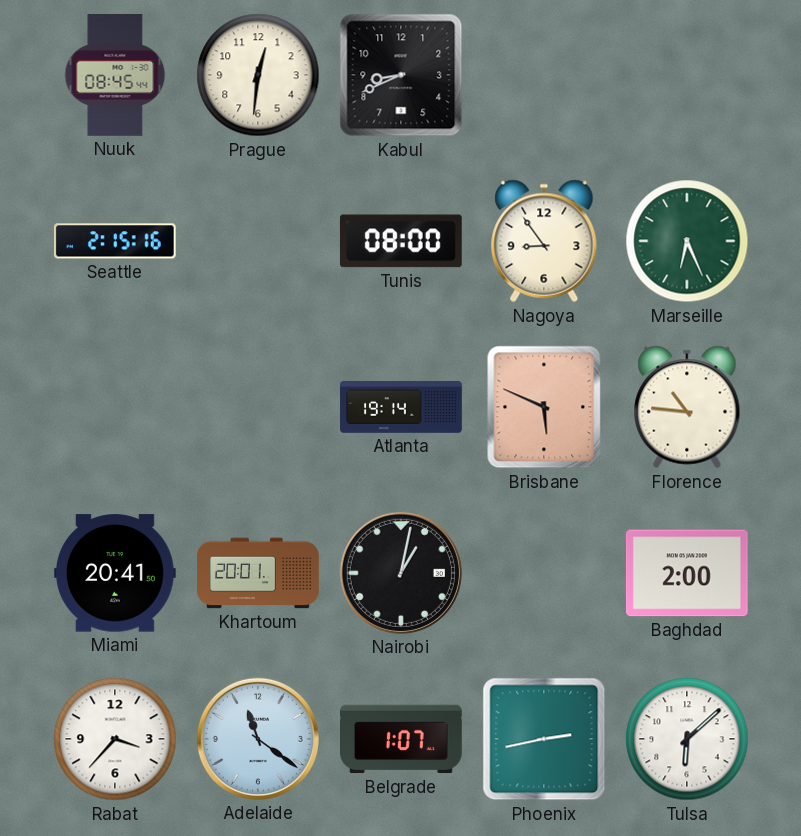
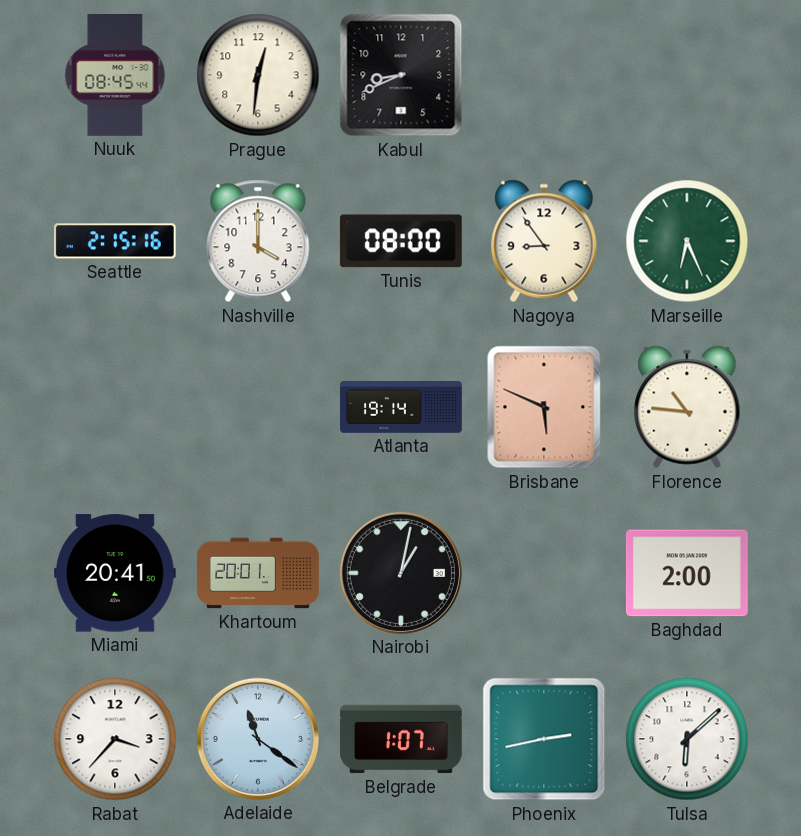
Nashville: none -> 4:00 (258, 241)
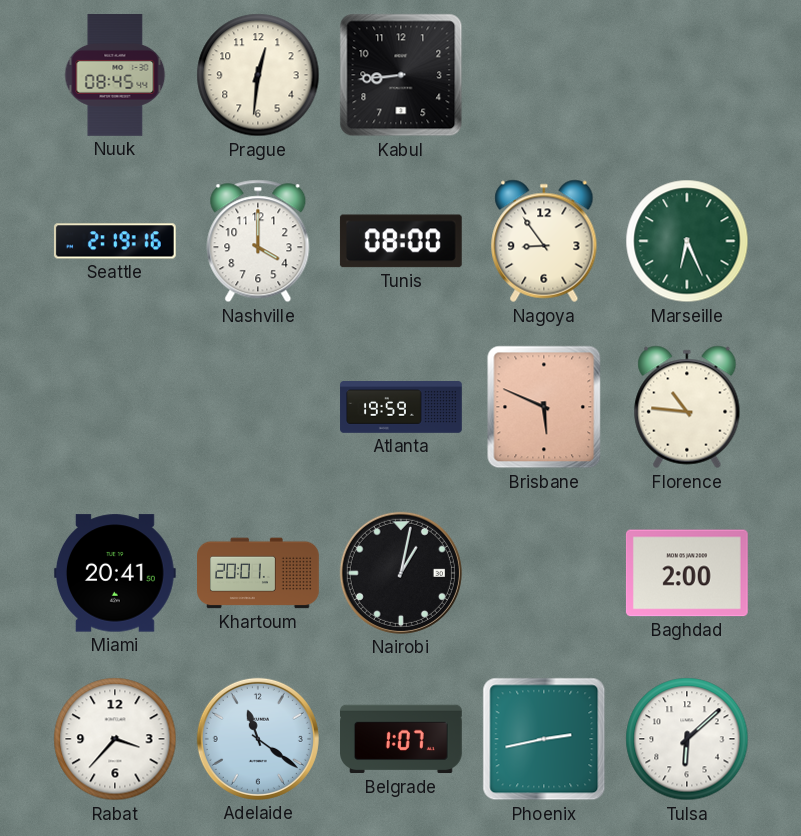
Kabul: 8:41 -> 8:44 (401, 75)
Seattle: 2:15 -> 2:19 (115, 241)
Atlanta: 19:14 -> 19:59 (401, 407)
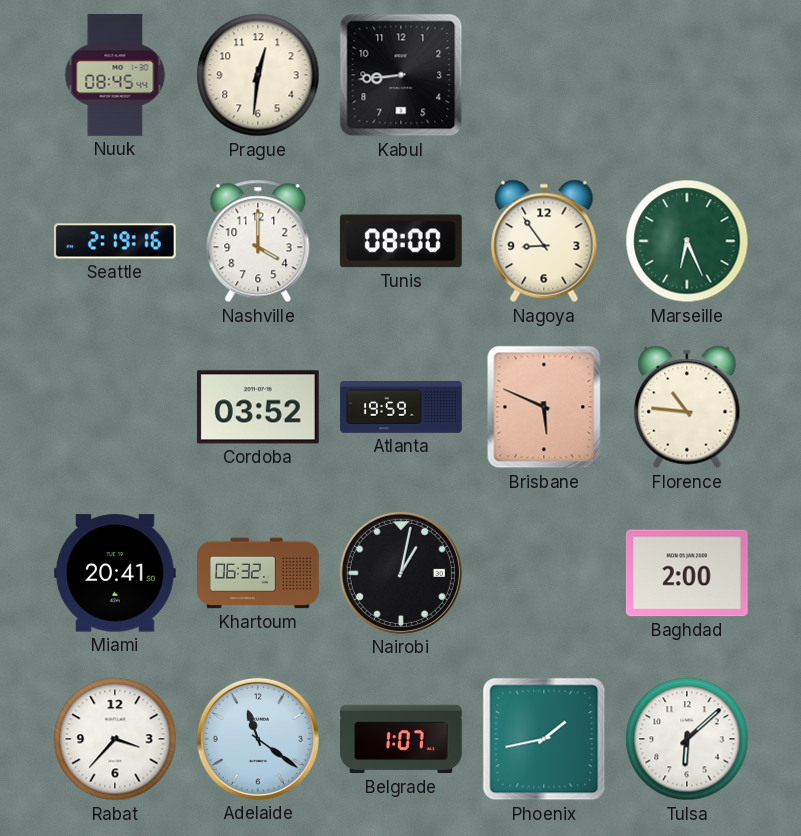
Cordoba: none -> 03:52 (258, 407)
Khartoum: 20:01 -> 06:32 (258, 573)
Phoenix: 2:43 -> 1:43 (544, 739)
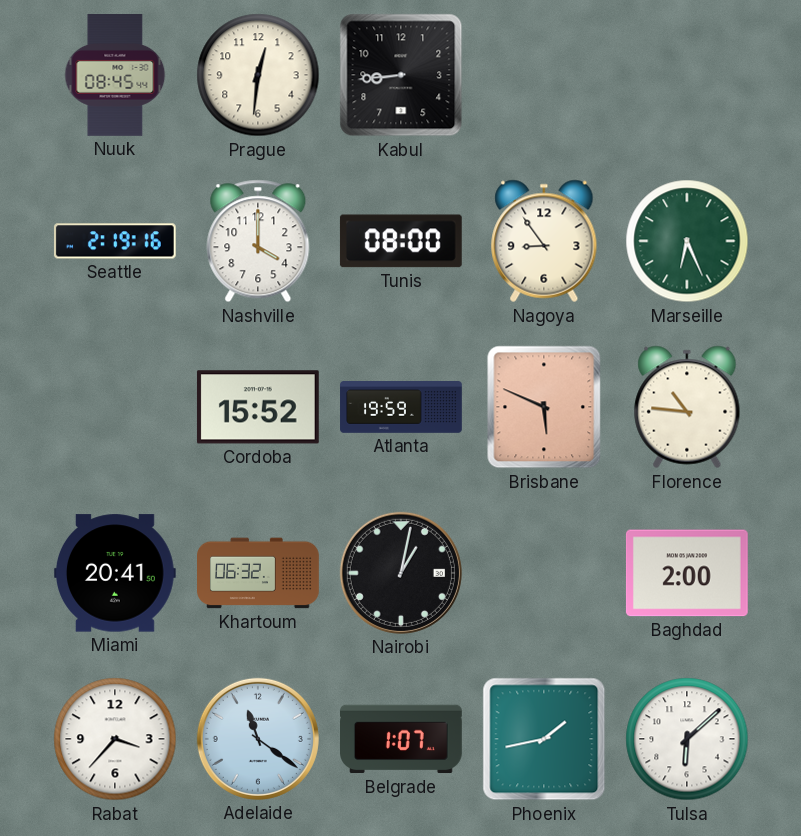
Cordoba: 03:52 -> 15:52 (258, 407)
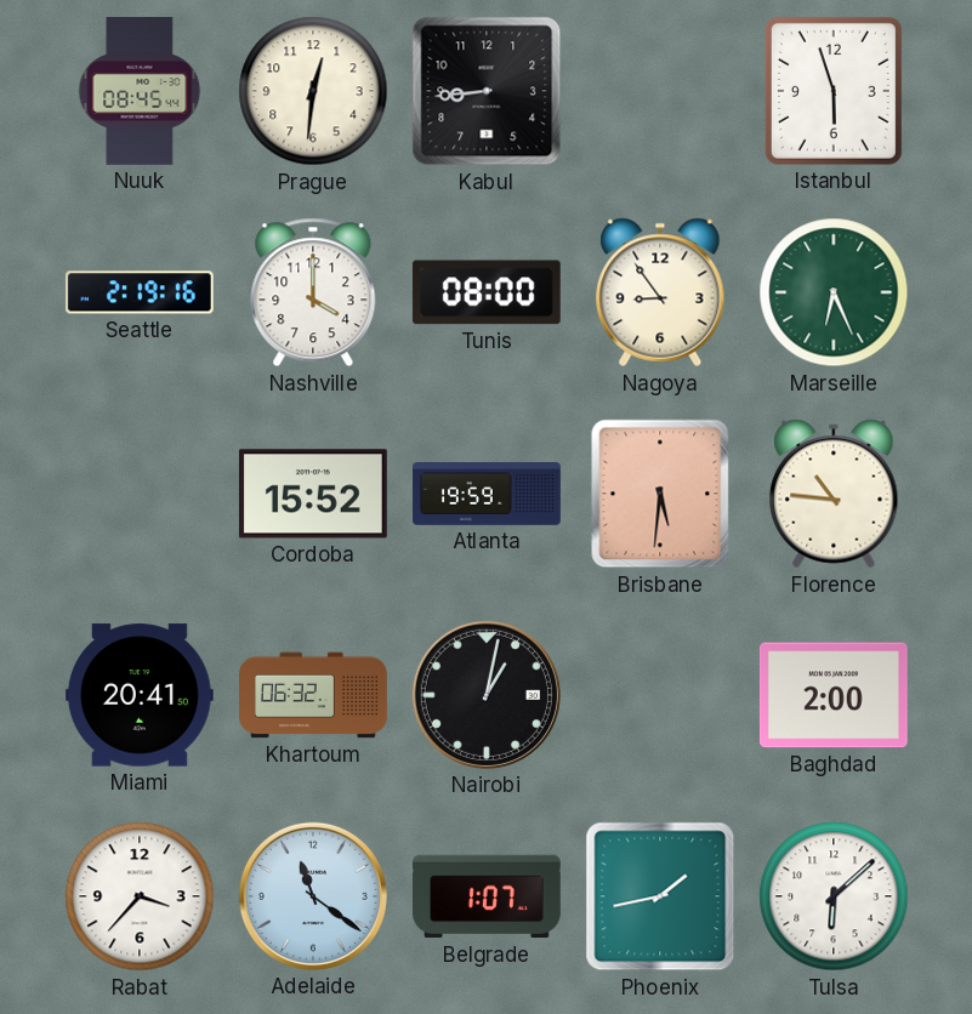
Istanbul: none -> 5:57 (834, 91)
Brisbane: 5:49 -> 5:31 (660, 494)
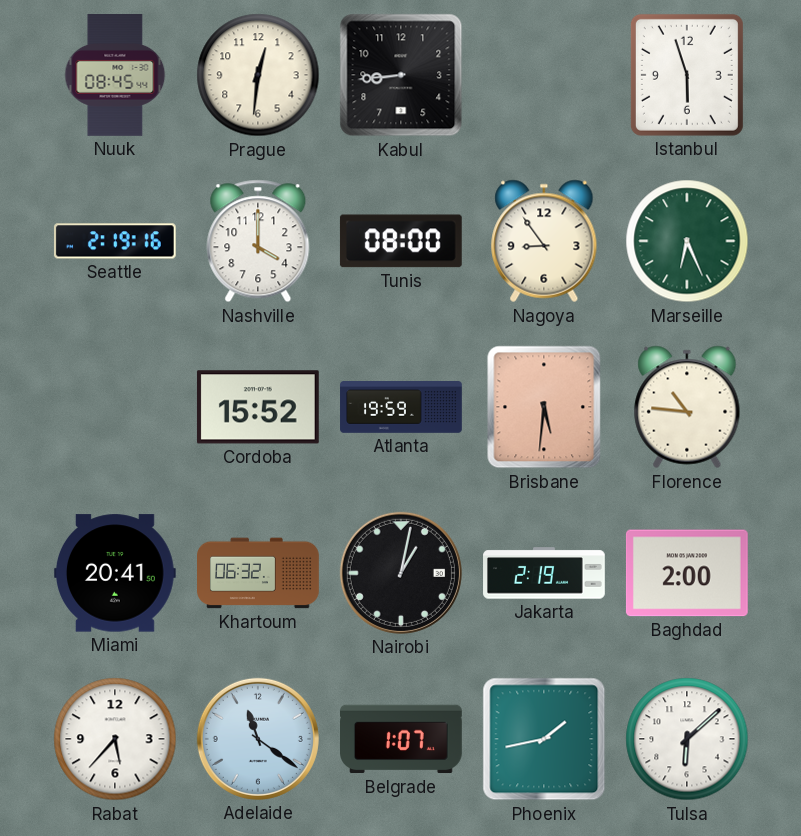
Jakarta: none -> 2:19 (544, 573)
Rabat: 3:37 -> 5:37 (115, 739)
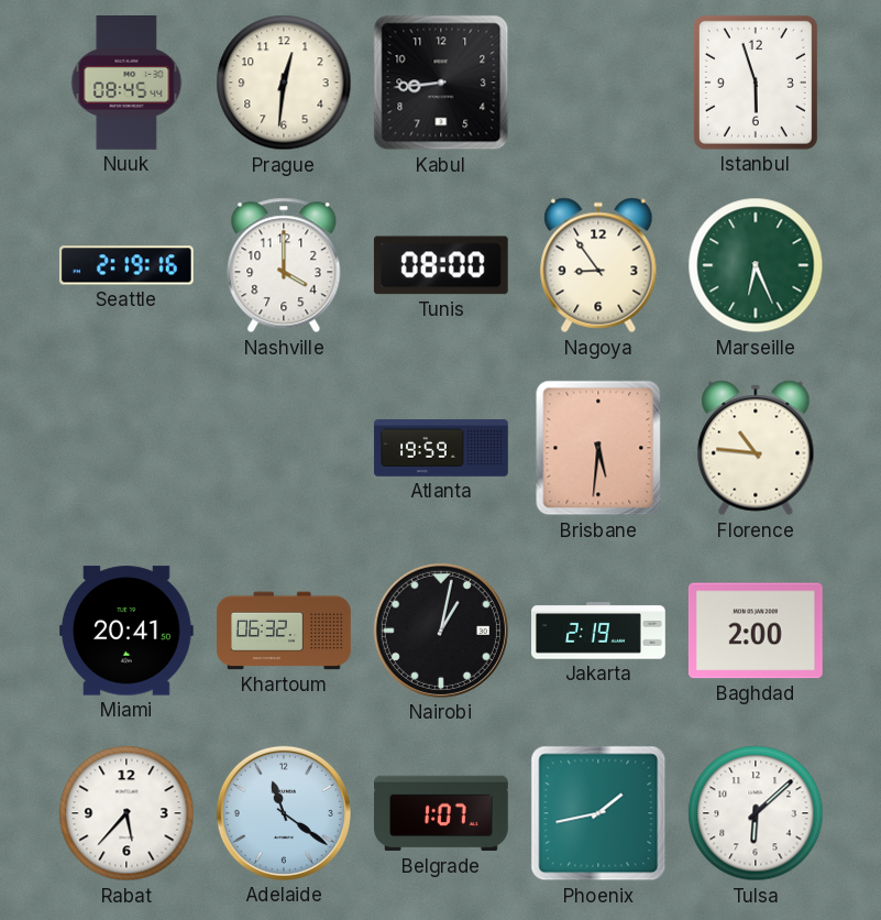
Cordoba: 15:52 -> none (258, 407)
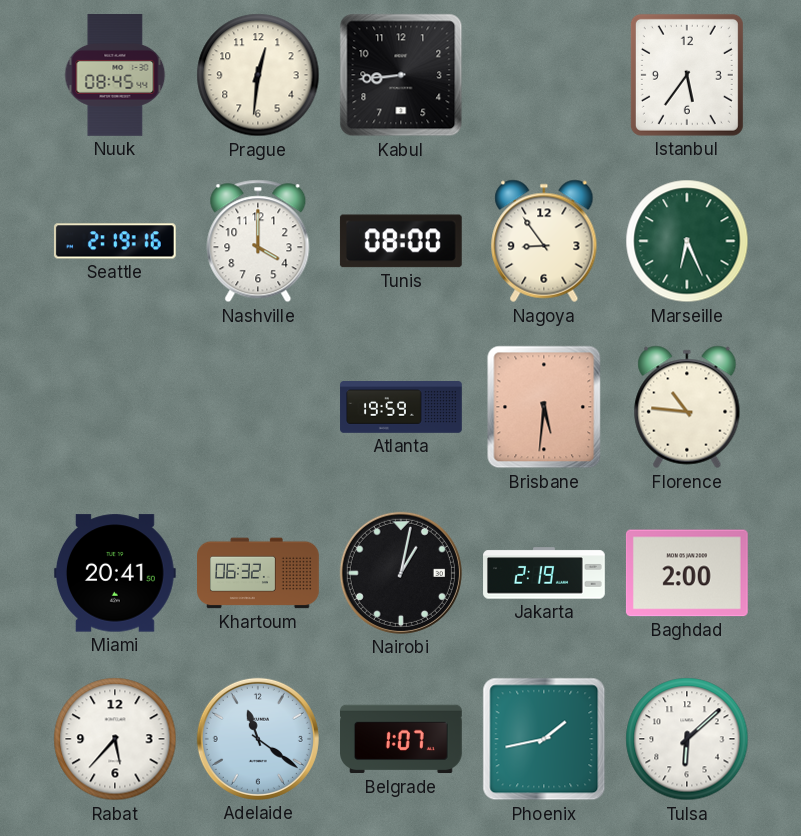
Istanbul: 5:57 -> 5:36 (687, 75)
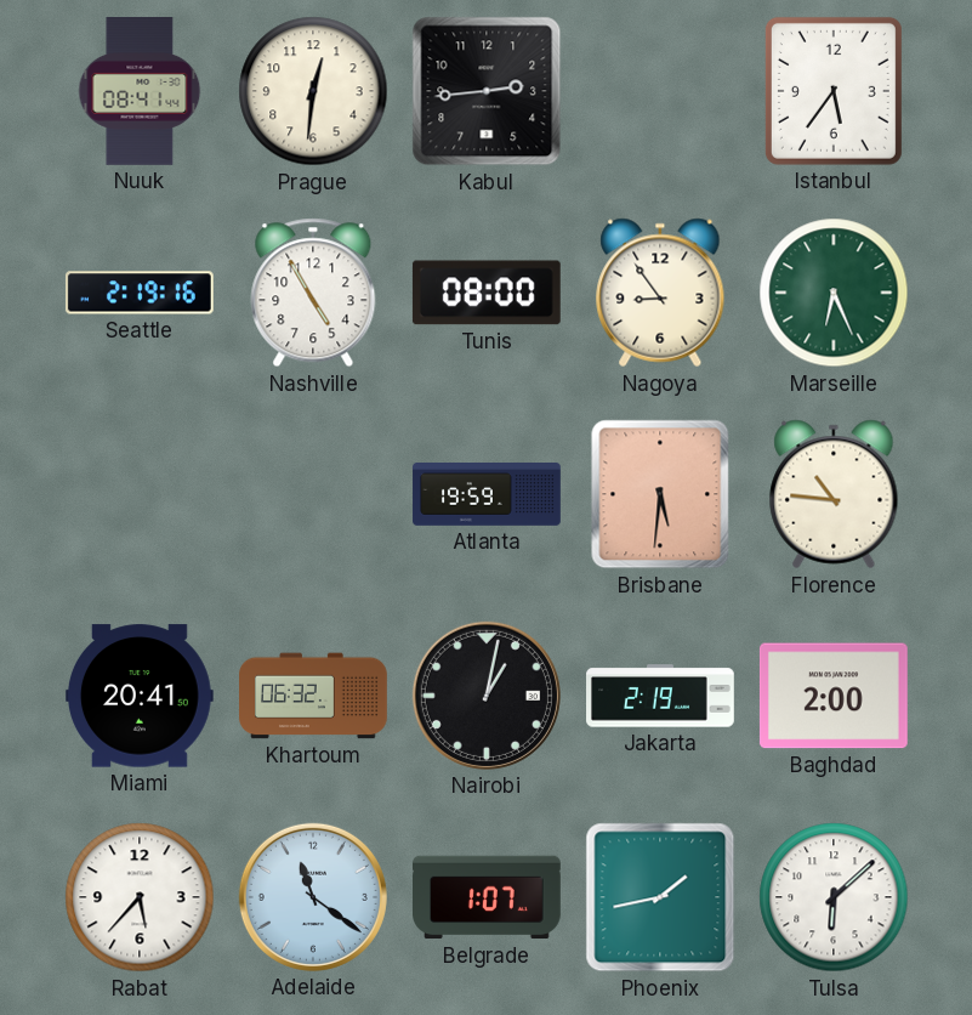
Nuuk: 08:45 -> 08:41 (140, 92)
Kabul: 8:44 -> 2:44 (487, 91)
Nashville: 4:00 -> 4:55 (313, 293)
